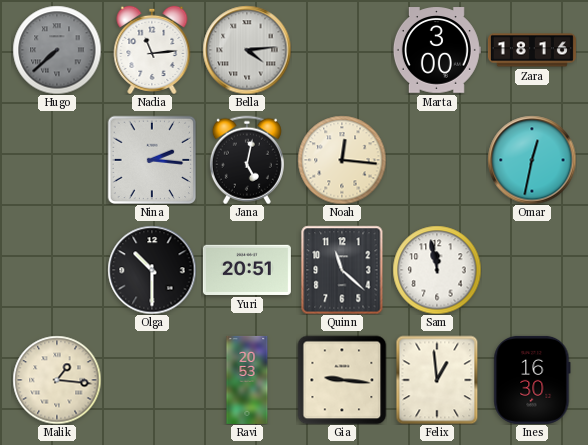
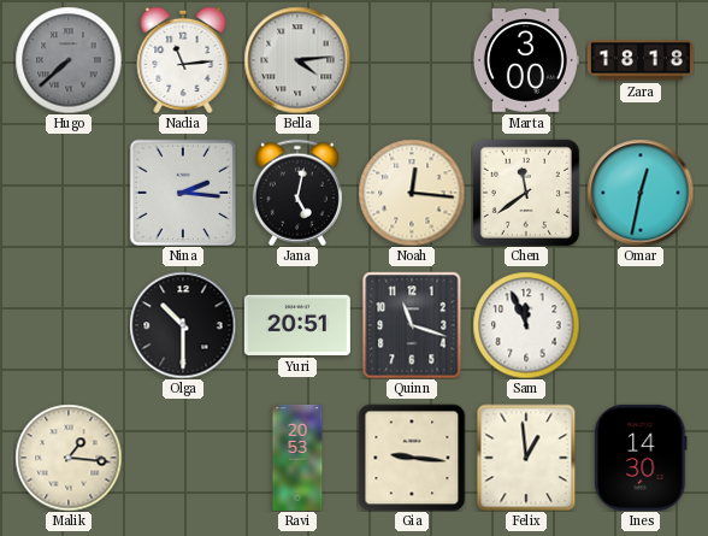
Zara: 18:16 -> 18:18 (641, 60)
Chen: none -> 11:39 (526, 193)
Quinn: 11:22 -> 11:18 (412, 325)
Sam: 11:58 -> 11:56 (526, 325)
Ines: 16:30 -> 14:30 (641, 458)
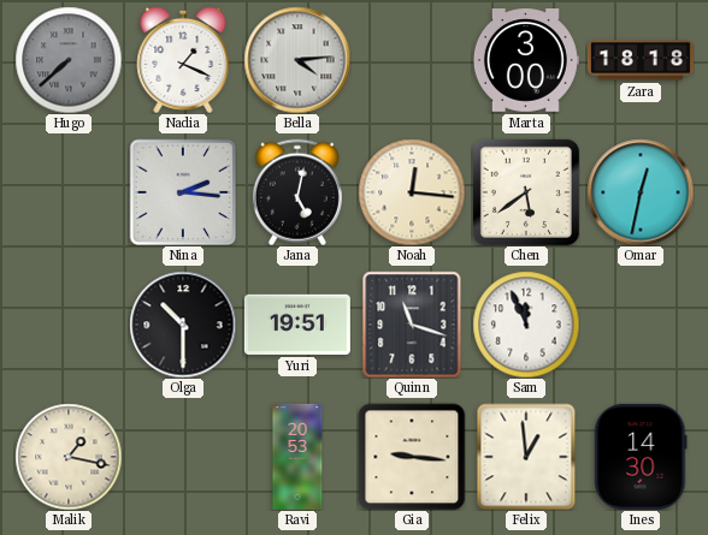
Nadia: 11:14 -> 1:19 (183, 60)
Chen: 11:39 -> 5:39 (526, 192)
Yuri: 20:51 -> 19:51 (297, 325)
Malik: 1:16 -> 1:17 (69, 457)
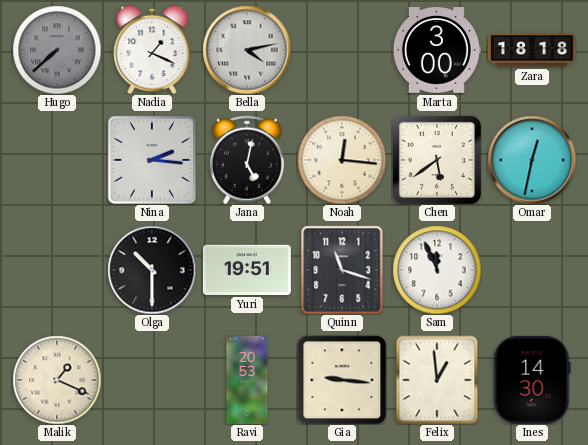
Bella: 4:14 -> 4:13 (247, 50)
Malik: 1:17 -> 1:19 (57, 380)
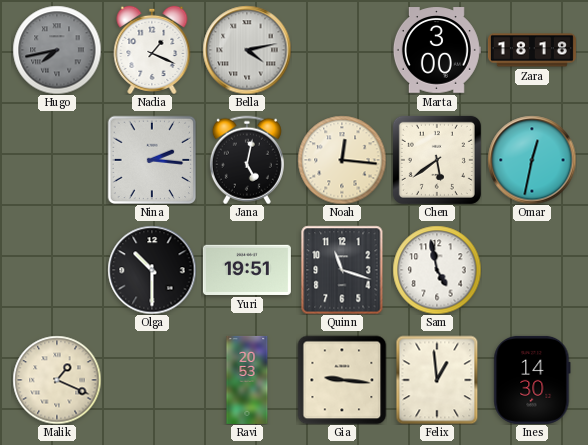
Hugo: 7:38 -> 7:43 (57, 50)
Sam: 11:56 -> 4:58 (437, 270)
